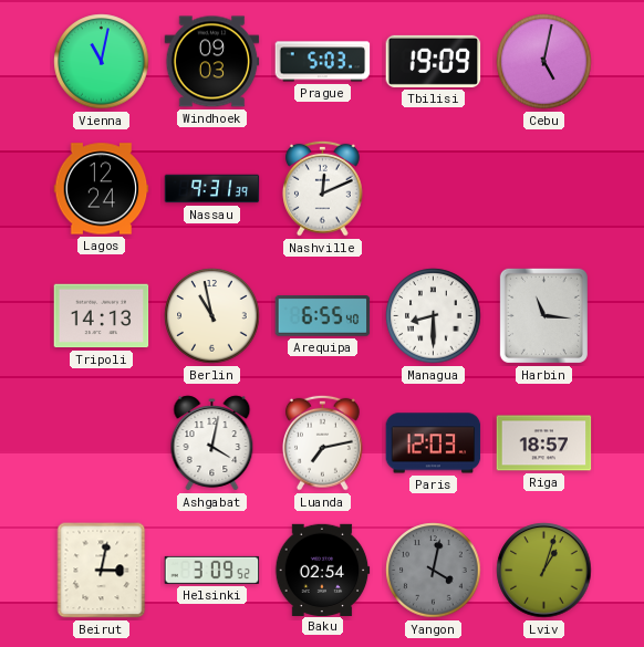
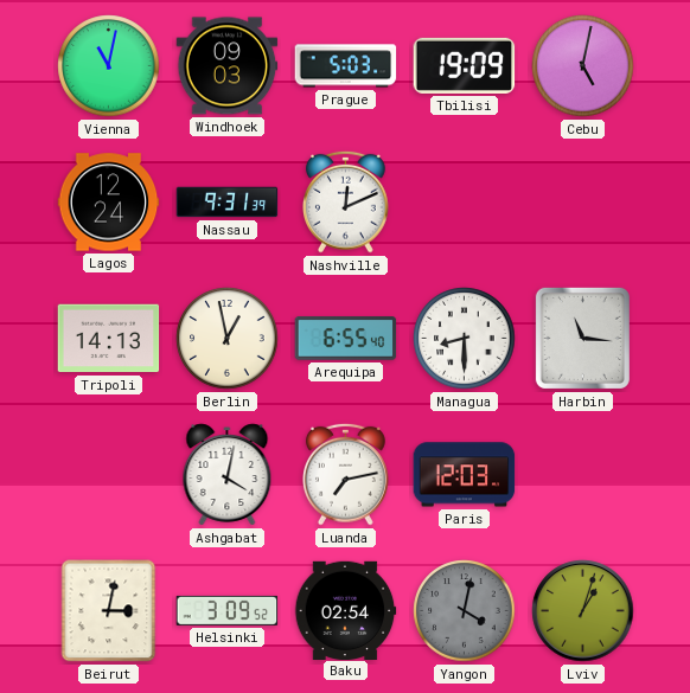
Berlin: 10:58 -> 12:58 (228, 339)
Riga: 18:57 -> none (544, 443)
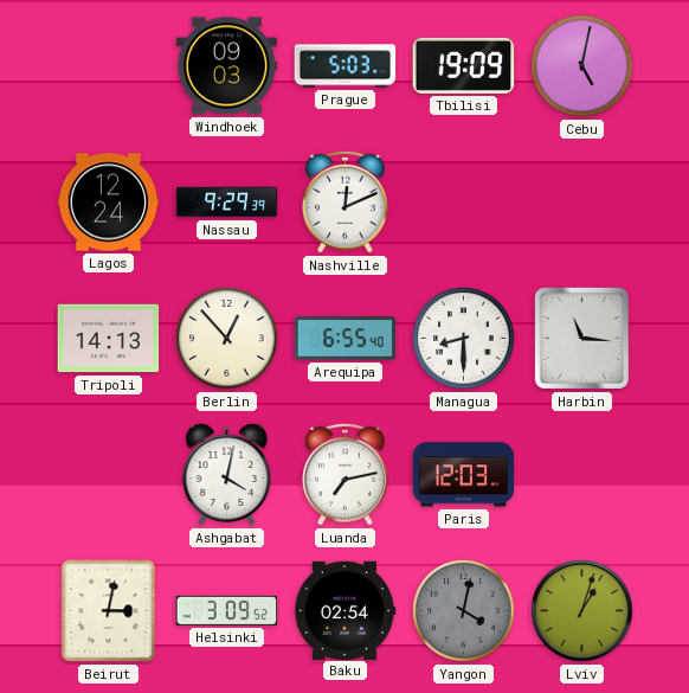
Vienna: 11:02 -> none (109, 66)
Nassau: 9:31 -> 9:29 (227, 203)
Berlin: 12:58 -> 12:53 (227, 339)
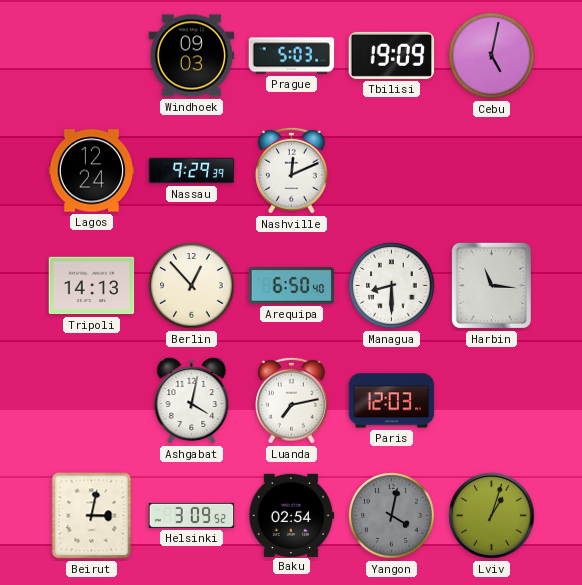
Arequipa: 6:55 -> 6:50 (292, 286)
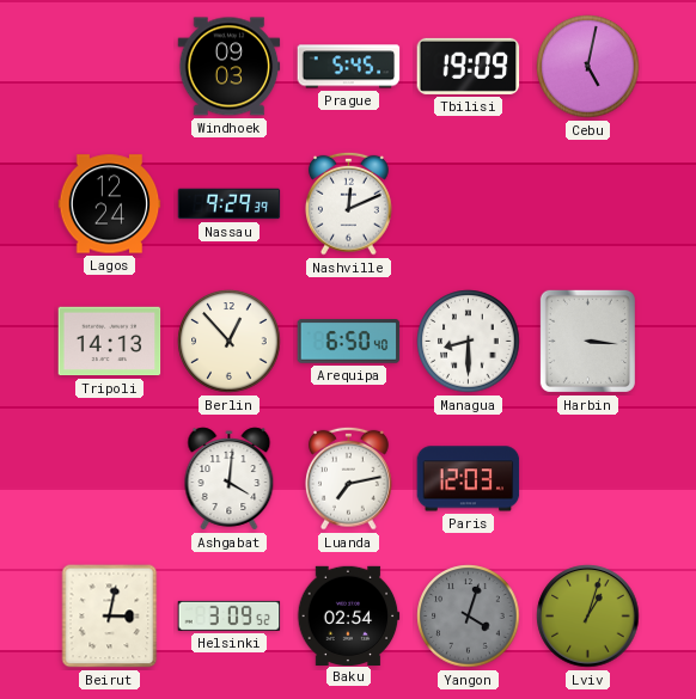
Prague: 5:03 -> 5:45 (349, 67)
Harbin: 11:16 -> 3:16 (587, 341)
Ashgabat: 4:02 -> 4:01 (230, 479)
Yangon: 4:02 -> 4:03 (469, 617)
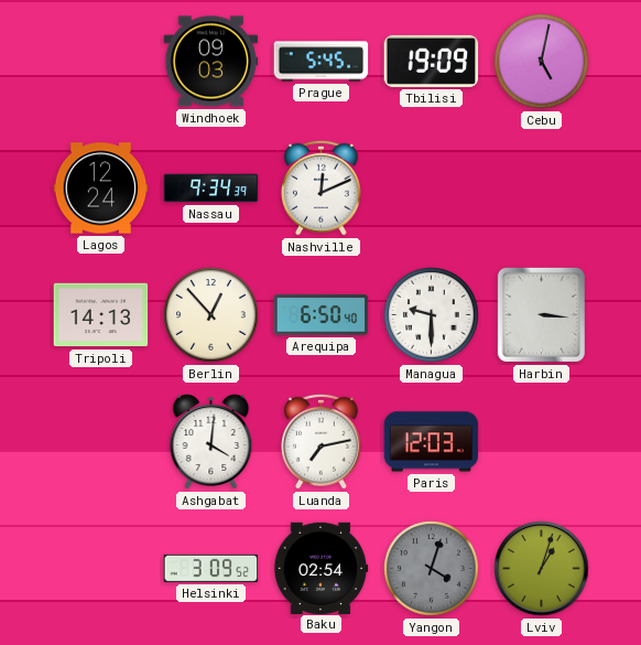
Nassau: 9:29 -> 9:34 (211, 189)
Managua: 8:30 -> 9:30 (432, 315)
Beirut: 3:02 -> none (110, 617)
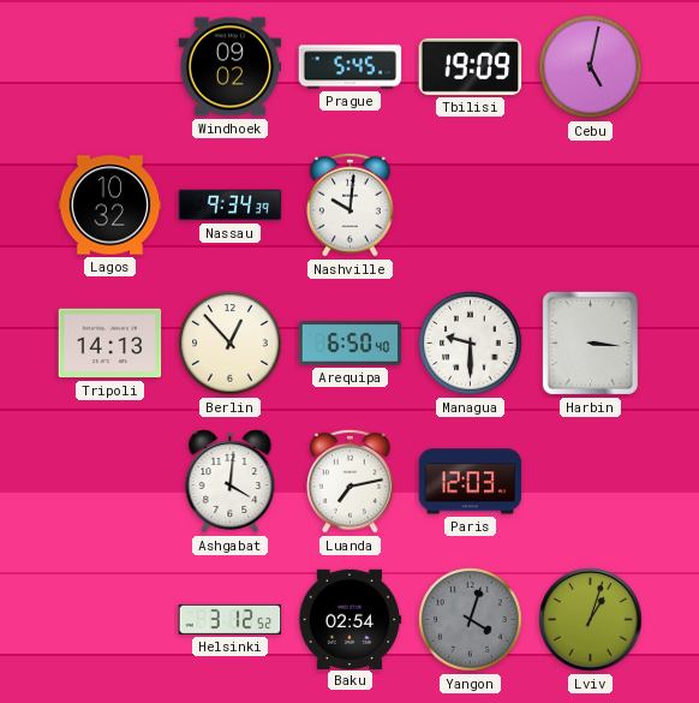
Windhoek: 09:03 -> 09:02 (231, 67)
Lagos: 12:24 -> 10:32 (110, 205)
Nashville: 12:11 -> 10:01 (351, 204)
Helsinki: 3:09 -> 3:12 (231, 619)
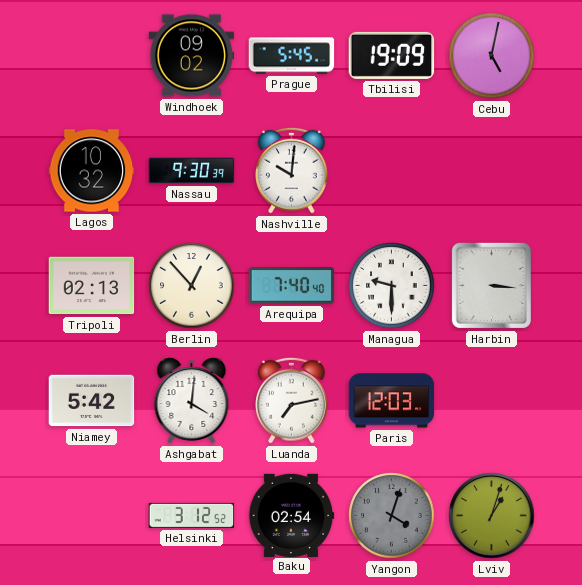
Nassau: 9:34 -> 9:30 (192, 171)
Tripoli: 14:13 -> 02:13 (92, 286)
Arequipa: 6:50 -> 7:40 (292, 286)
Niamey: none -> 5:42 (92, 401)
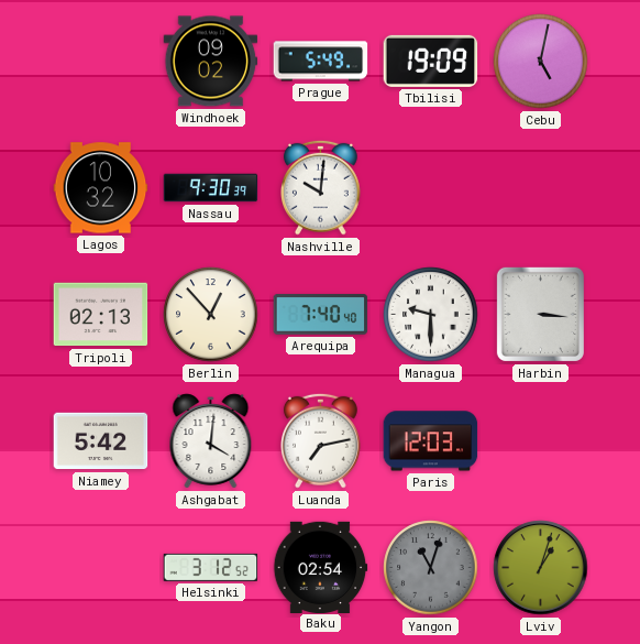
Prague: 5:45 -> 5:49 (321, 62)
Yangon: 4:03 -> 11:03 (431, 568)
